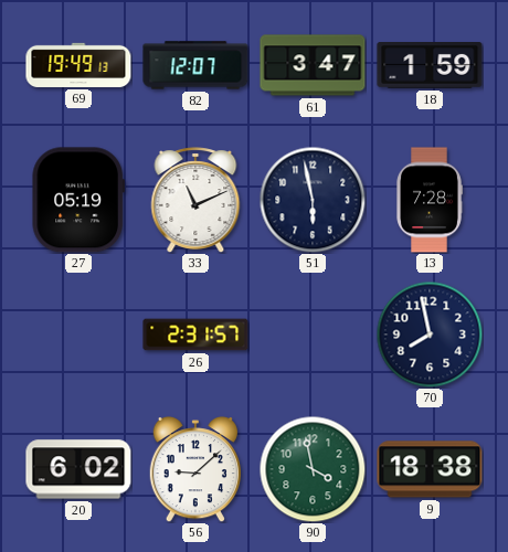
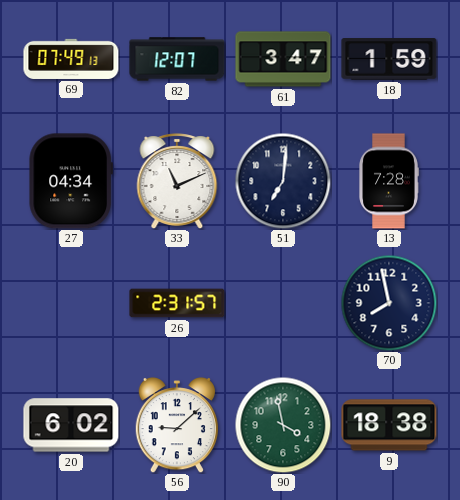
69: 19:49 -> 07:49 (71, 59)
27: 05:19 -> 04:34 (70, 181)
51: 5:58 -> 7:01 (283, 181)
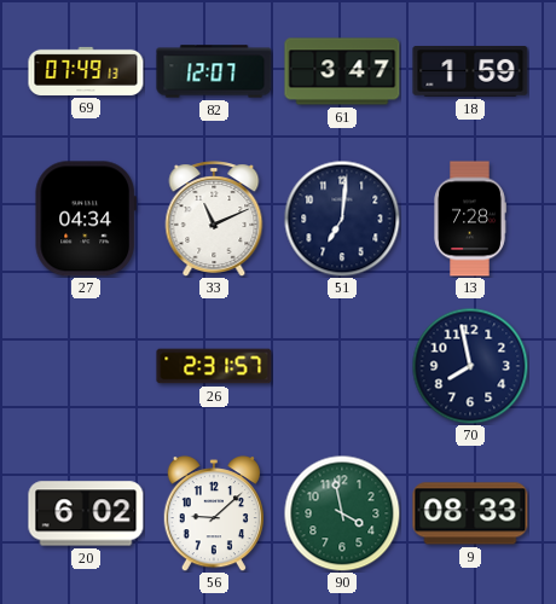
9: 18:38 -> 08:33 (470, 513)
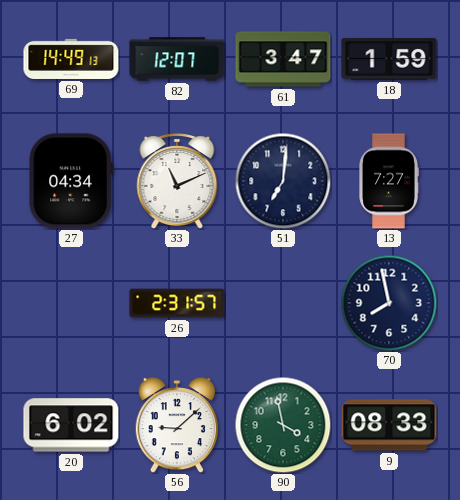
69: 07:49 -> 14:49 (71, 59)
13: 7:28 -> 7:27 (389, 181)
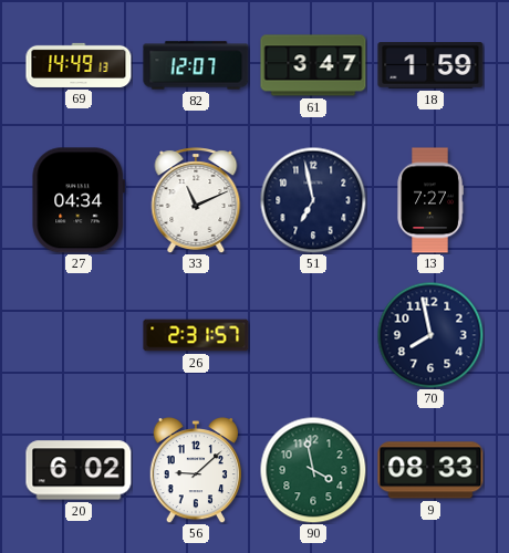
51: 7:01 -> 6:58 (313, 200)
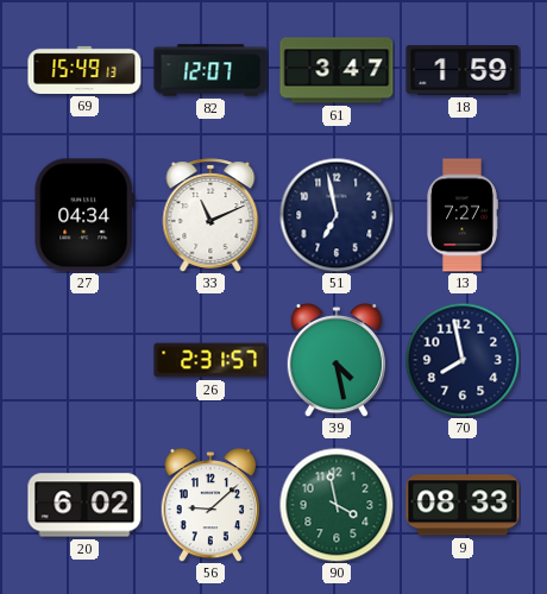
69: 14:49 -> 15:49 (84, 70)
39: none -> 4:28 (335, 361)
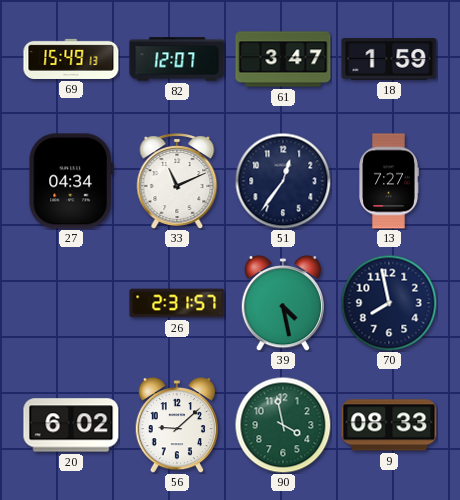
51: 6:58 -> 12:36 (283, 181)
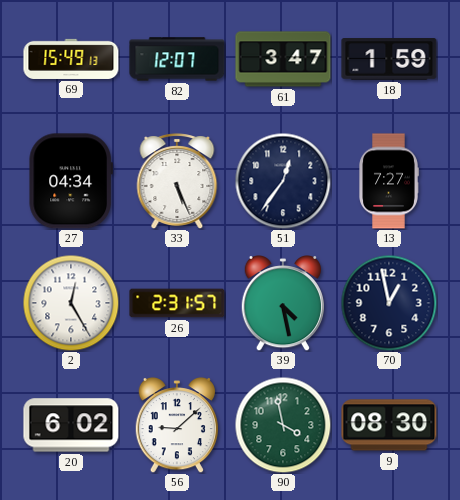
33: 11:11 -> 5:26 (177, 181)
2: none -> 12:25 (71, 303)
70: 7:58 -> 12:58 (389, 303)
9: 08:33 -> 08:30 (389, 425)
